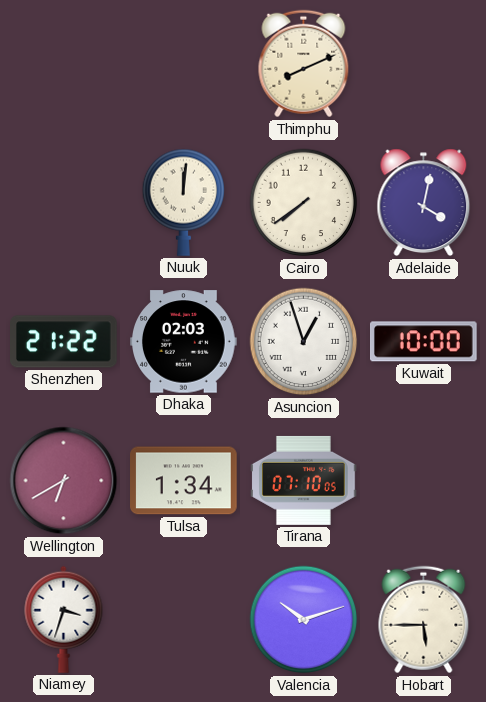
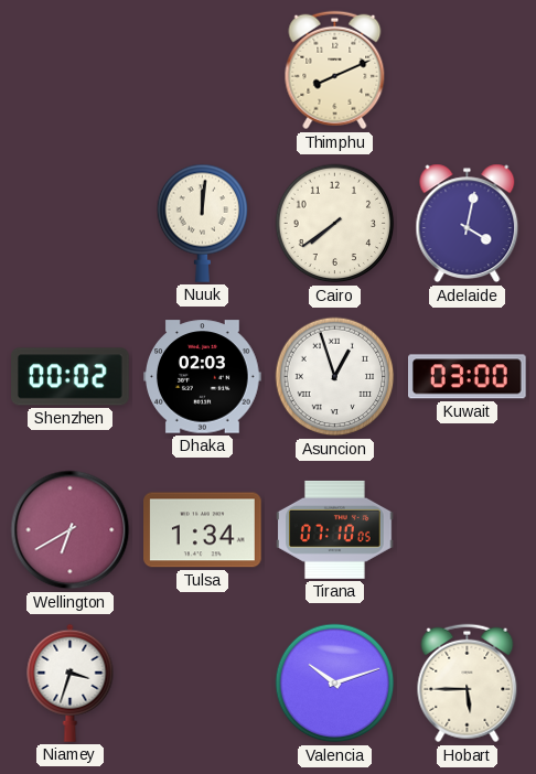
Shenzhen: 21:22 -> 00:02 (71, 377)
Kuwait: 10:00 -> 03:00 (468, 377)
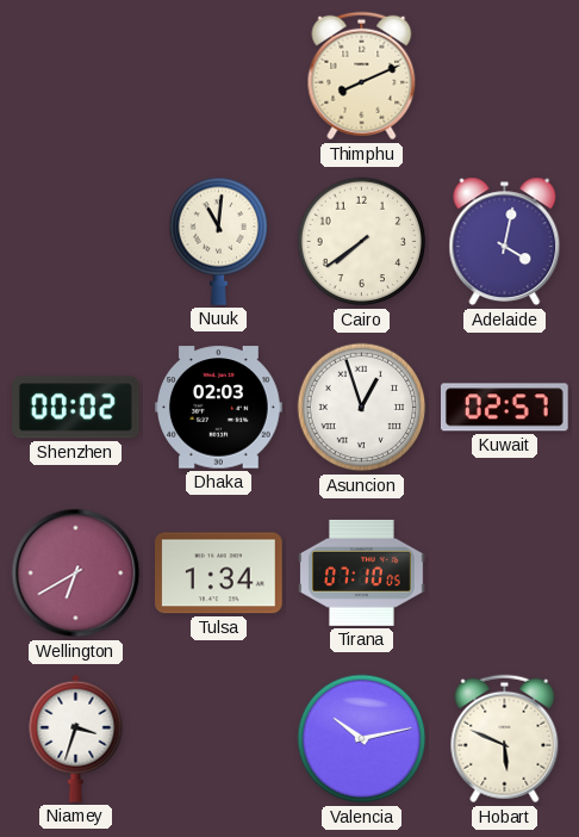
Nuuk: 12:01 -> 11:01 (219, 241)
Kuwait: 03:00 -> 02:57 (505, 408)
Valencia: 10:12 -> 10:13 (362, 739)
Hobart: 5:45 -> 5:49 (505, 739)
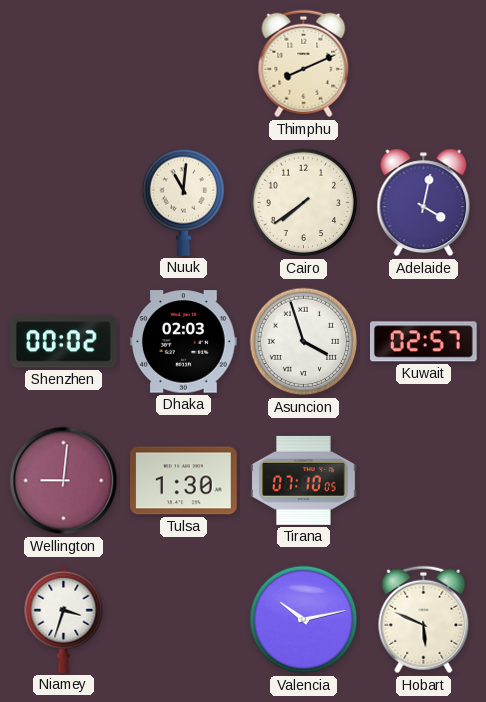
Asuncion: 12:57 -> 3:57 (304, 342)
Wellington: 6:40 -> 9:01 (64, 481)
Tulsa: 1:34 -> 1:30 (184, 481)
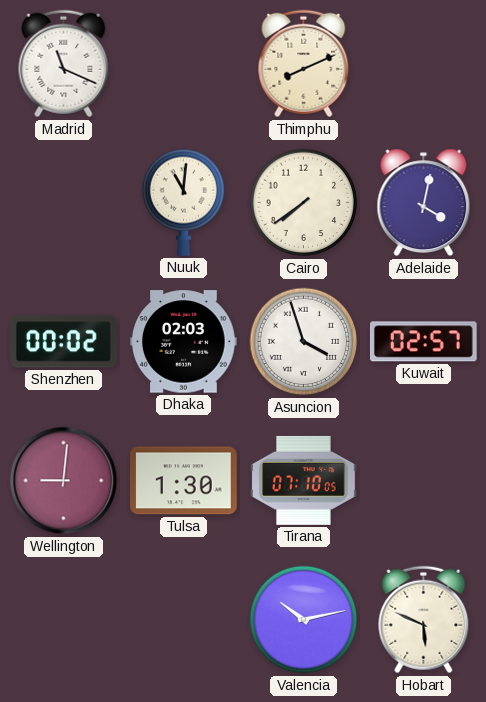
Madrid: none -> 11:19 (64, 64)
Niamey: 3:33 -> none (64, 619)
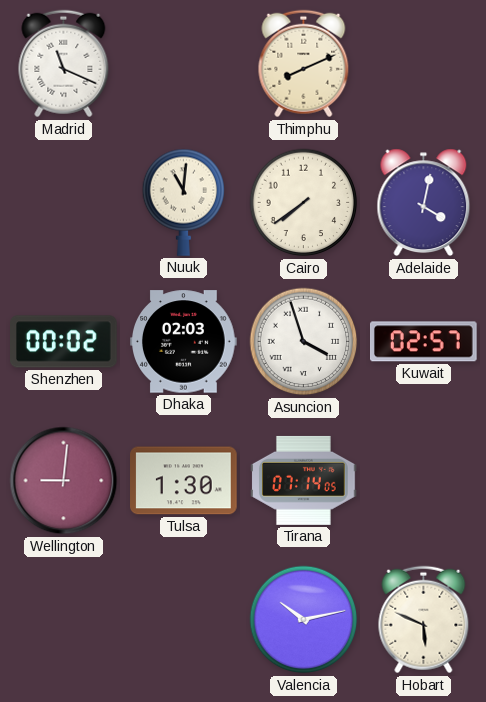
Tirana: 07:10 -> 07:14 (304, 480)
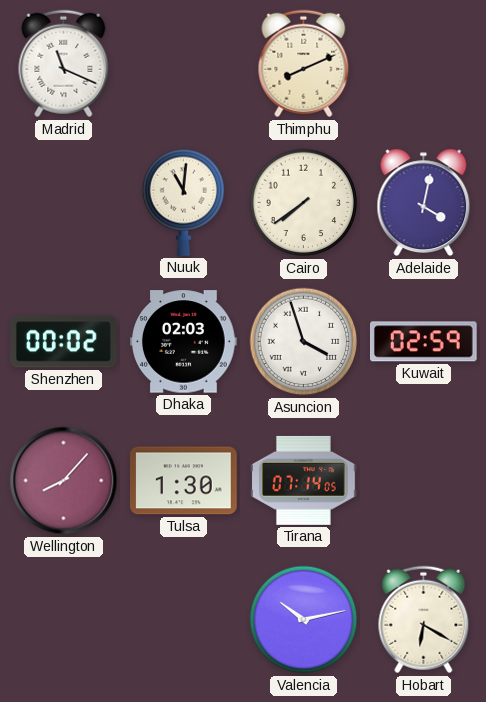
Kuwait: 02:57 -> 02:59 (424, 342)
Wellington: 9:01 -> 8:07 (64, 481)
Hobart: 5:49 -> 6:20 (424, 620)
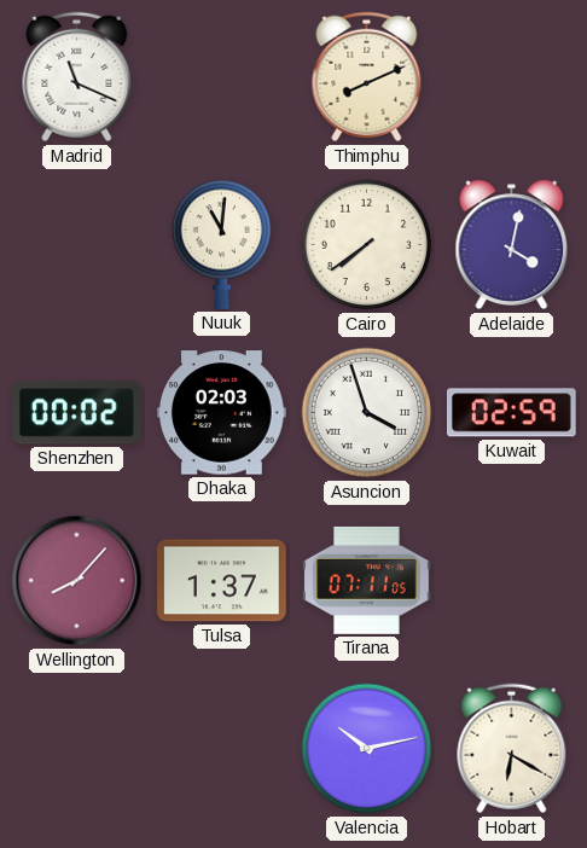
Tulsa: 1:30 -> 1:37 (222, 581)
Tirana: 07:14 -> 07:11 (367, 580)
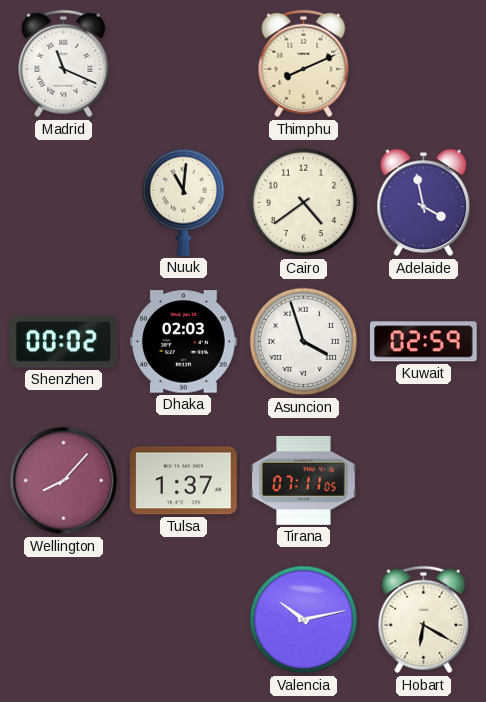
Cairo: 7:39 -> 4:39 (304, 203)
Adelaide: 4:02 -> 3:58 (424, 203)
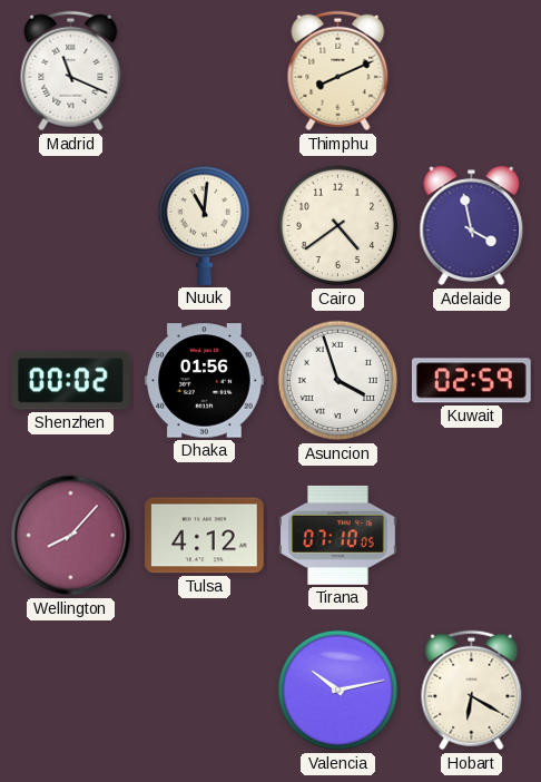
Dhaka: 02:03 -> 01:56 (205, 381)
Tulsa: 1:37 -> 4:12 (205, 536)
Tirana: 07:11 -> 07:10 (338, 535)
